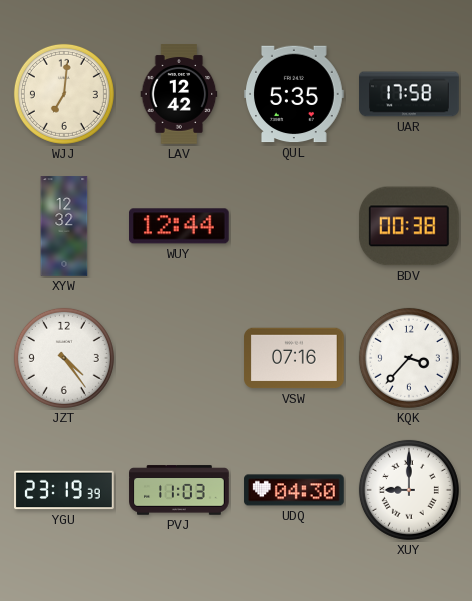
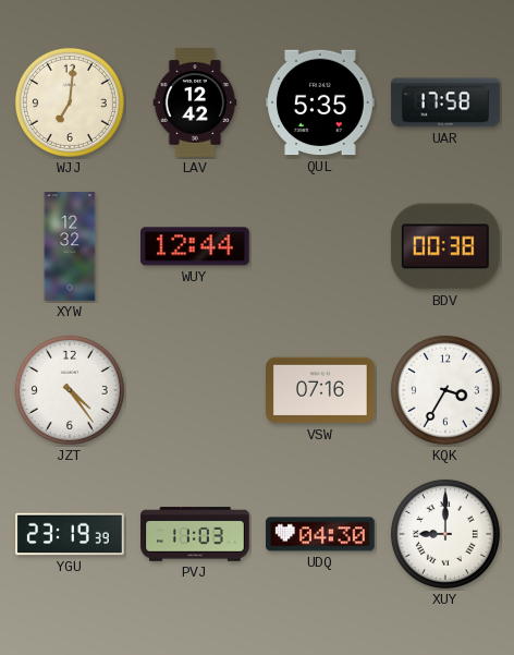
KQK: 3:37 -> 3:35 (445, 390)
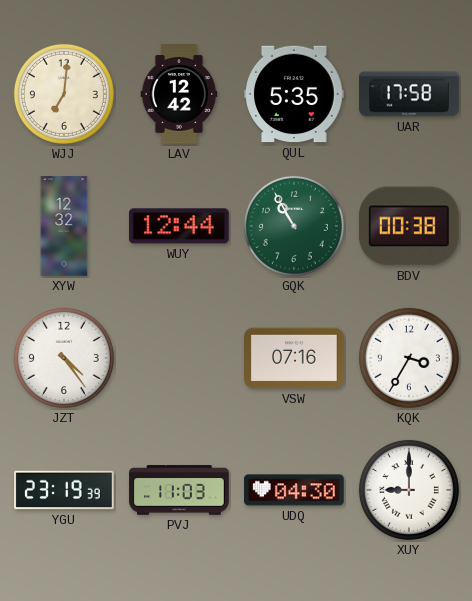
GQK: none -> 10:55 (294, 226)
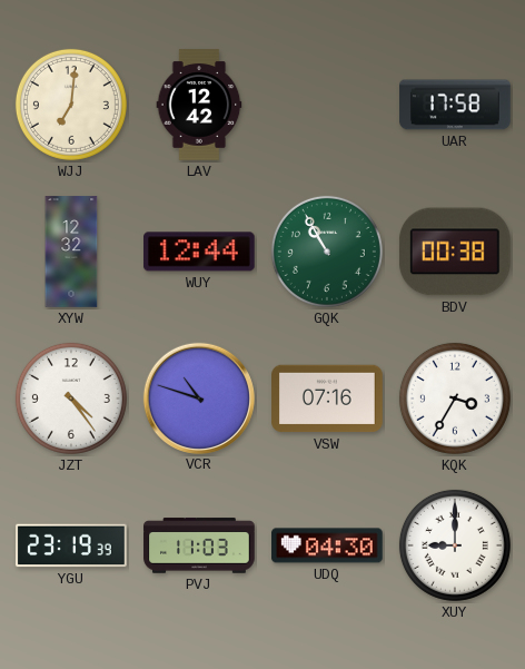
QUL: 5:35 -> none (294, 94)
VCR: none -> 10:48 (198, 397)
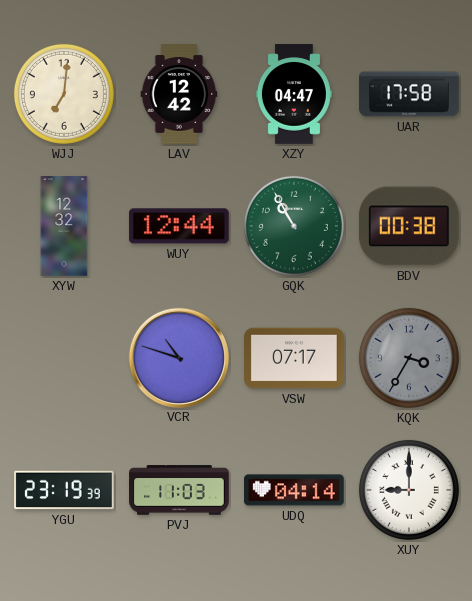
XZY: none -> 04:47 (294, 94)
JZT: 4:24 -> none (71, 399)
VSW: 07:16 -> 07:17 (294, 358)
KQK dial: white -> grey (409, 358)
UDQ: 04:30 -> 04:14 (294, 490)
